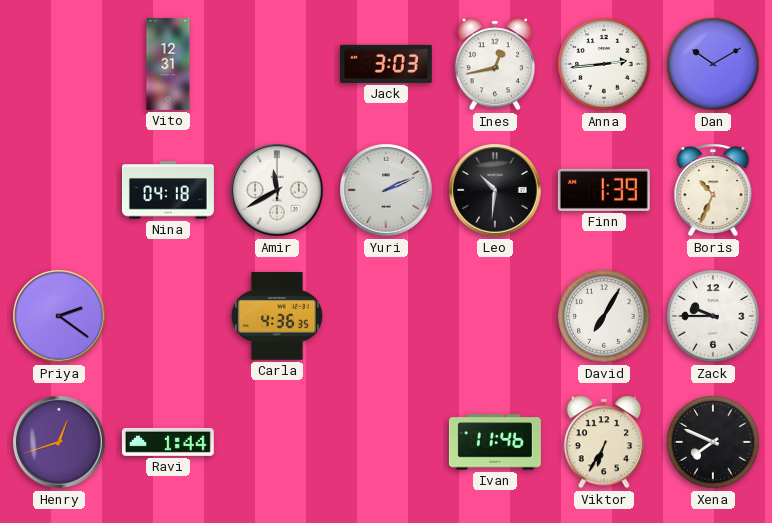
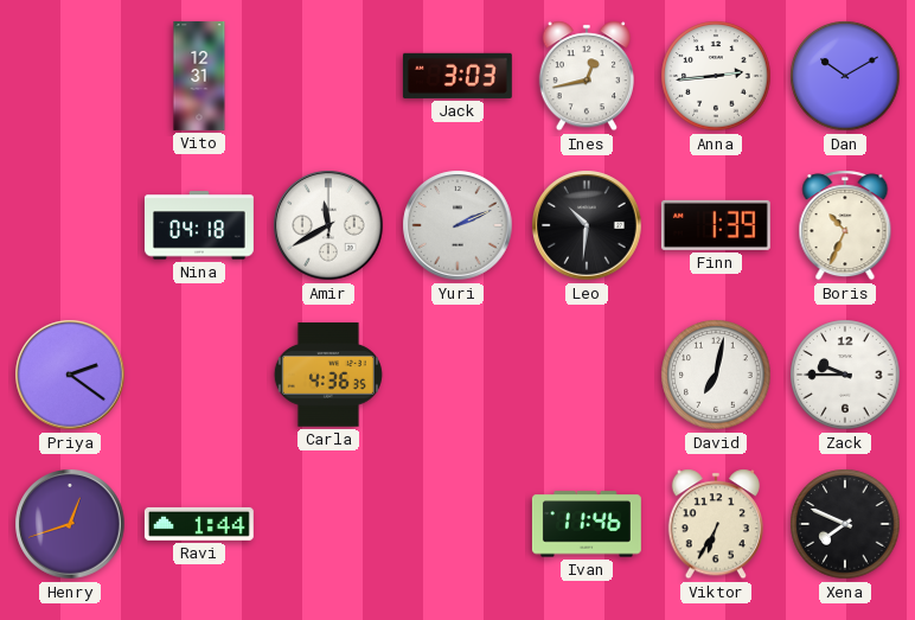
David: 7:05 -> 7:02 (716, 375)
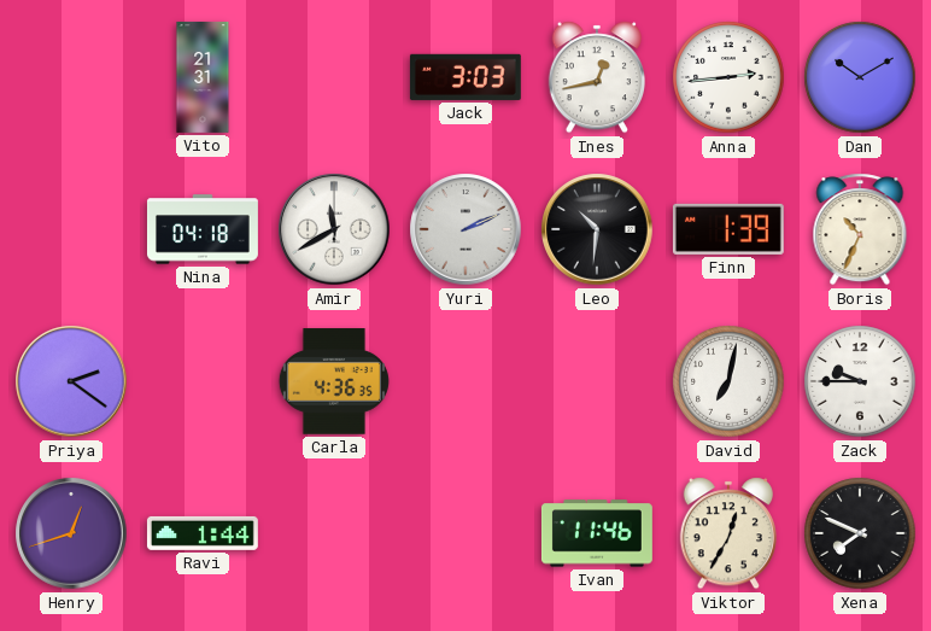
Vito: 12:31 -> 21:31 (203, 77)
Viktor: 6:35 -> 12:35 (727, 533)
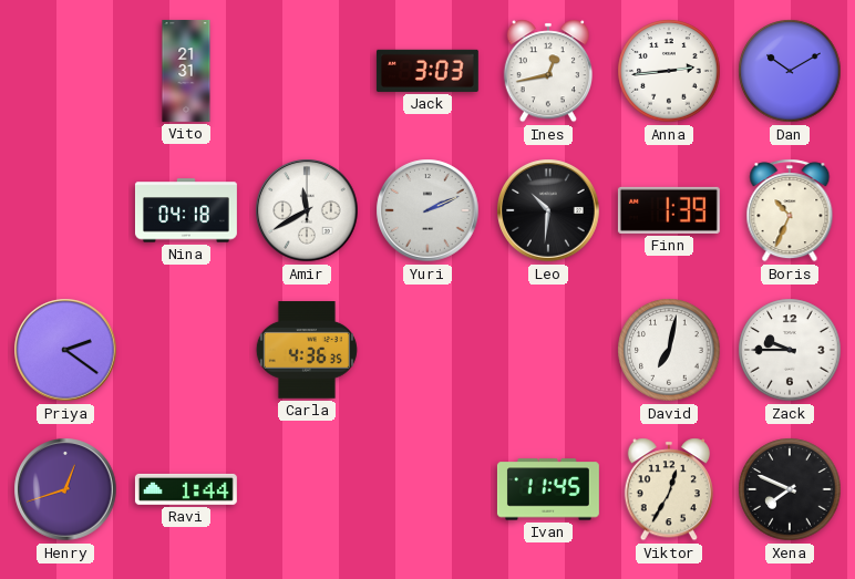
Ivan: 11:46 -> 11:45 (548, 489)
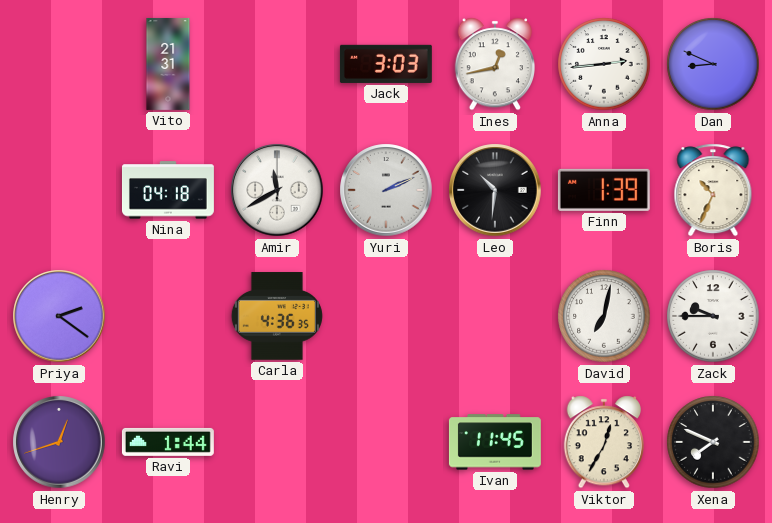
Dan: 10:10 -> 8:49 (713, 64)
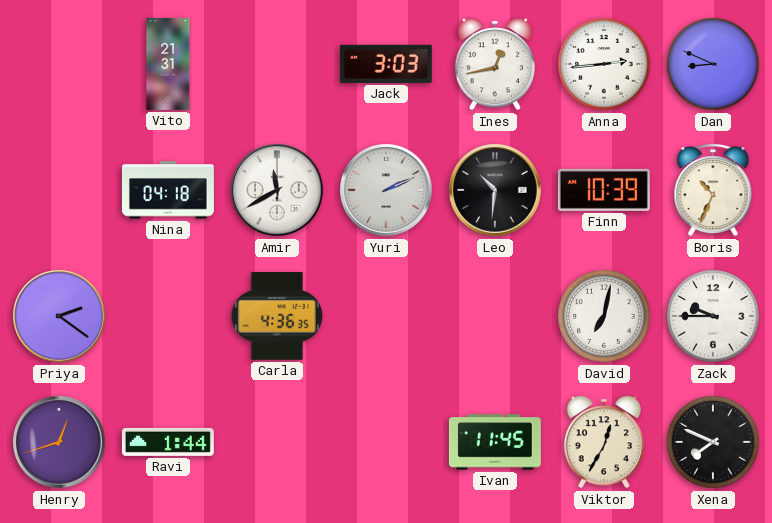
Finn: 1:39 -> 10:39 (604, 190)
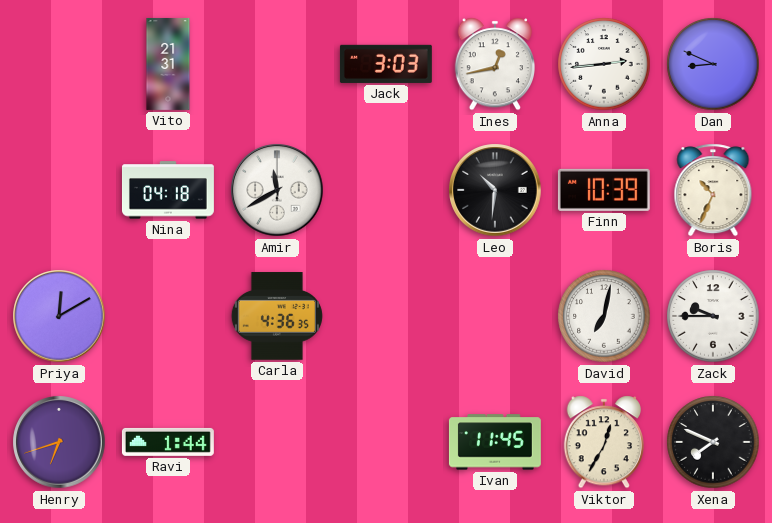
Yuri: 2:11 -> none (386, 190)
Priya: 2:21 -> 12:10 (59, 316)
Henry: 12:42 -> 6:42 (59, 442)
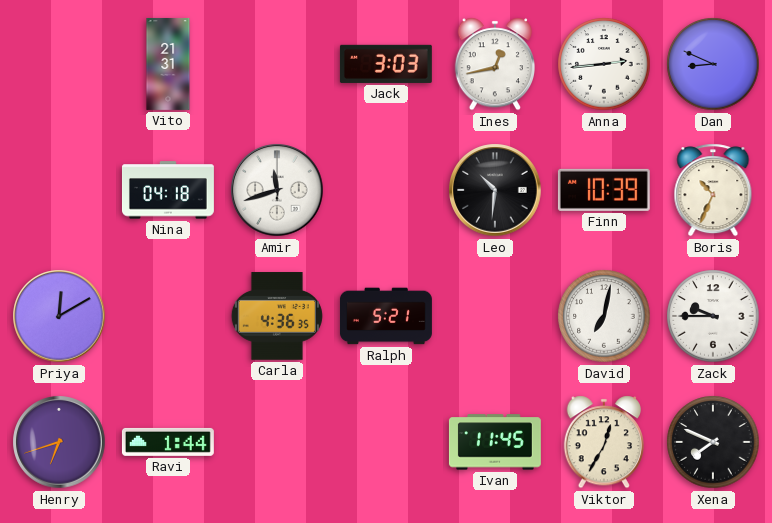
Amir: 11:40 -> 11:42 (277, 190)
Ralph: none -> 5:21 (386, 316)
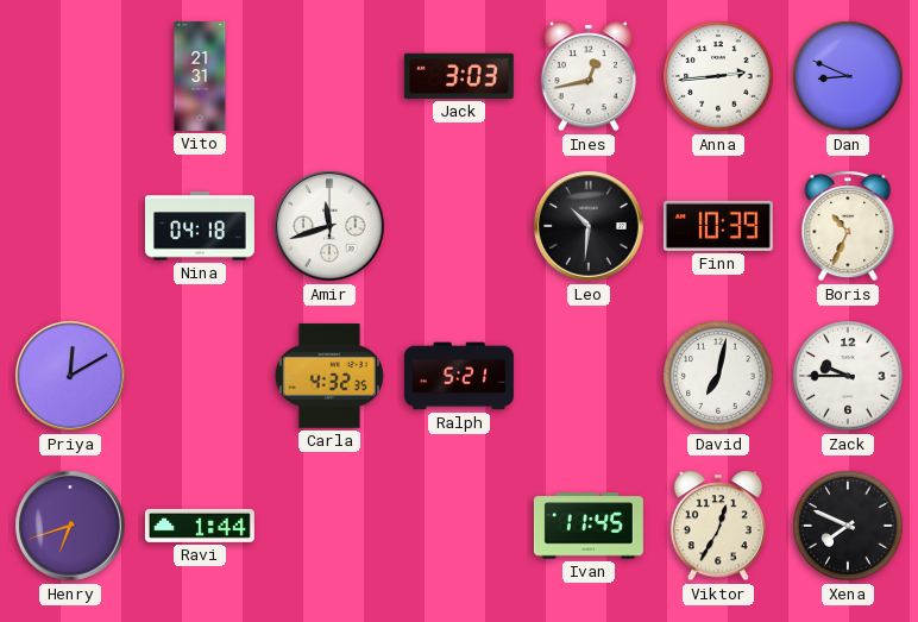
Carla: 4:36 -> 4:32 (329, 376)
